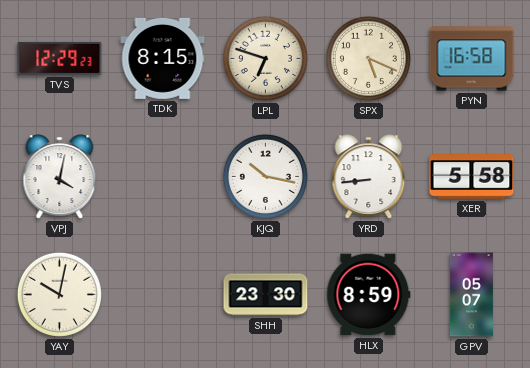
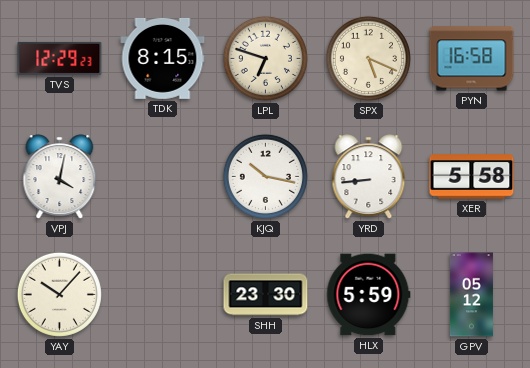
YAY: 10:02 -> 10:07 (59, 294)
HLX: 8:59 -> 5:59 (369, 295)
GPV: 05:07 -> 05:12 (471, 295)
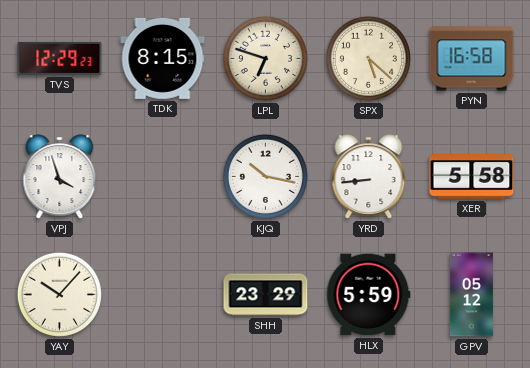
SPX: 5:19 -> 5:22 (368, 58)
VPJ: 4:02 -> 3:57 (60, 177)
SHH: 23:30 -> 23:29 (266, 295)
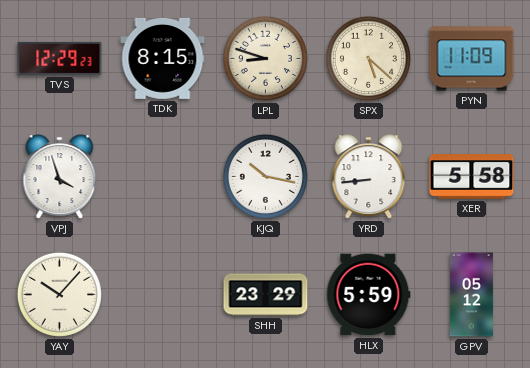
LPL: 6:48 -> 8:48 (265, 58)
PYN: 16:58 -> 11:09 (472, 59)
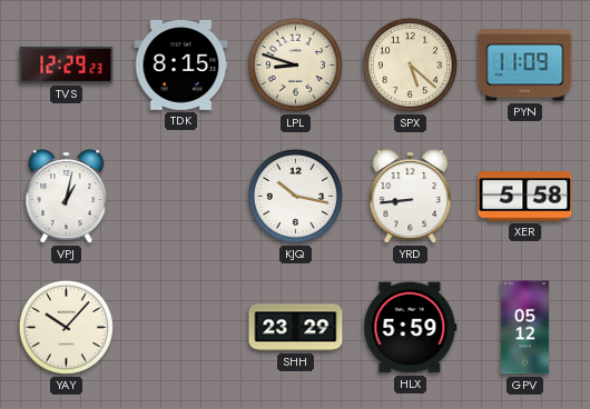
VPJ: 3:57 -> 1:02 (67, 197)
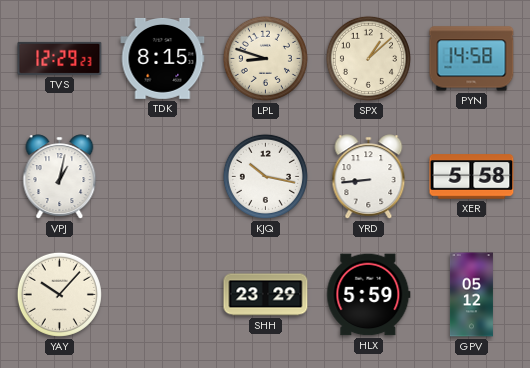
SPX: 5:22 -> 1:08 (368, 58)
PYN: 11:09 -> 14:58 (472, 59)
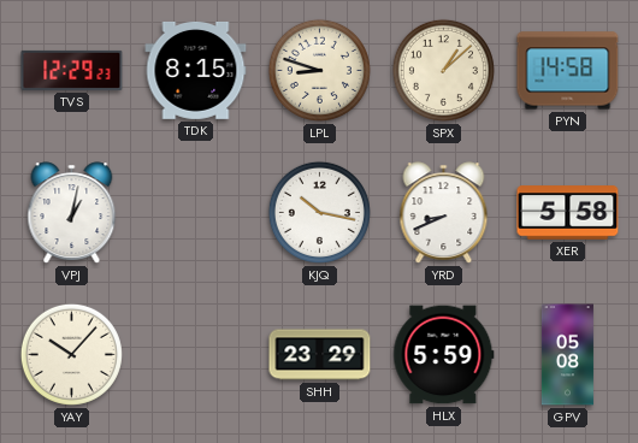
YRD: 8:44 -> 8:41 (444, 213)
GPV: 05:12 -> 05:08 (567, 355)
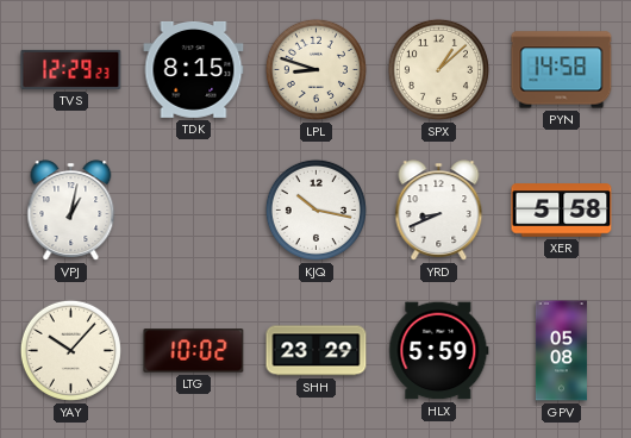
LTG: none -> 10:02 (194, 351)
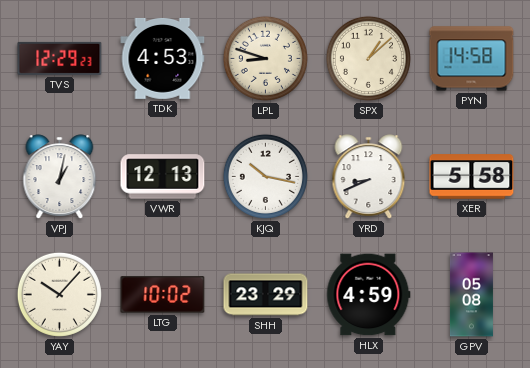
TDK: 8:15 -> 4:53 (163, 58)
VWR: none -> 12:13 (163, 177)
HLX: 5:59 -> 4:59 (369, 295)
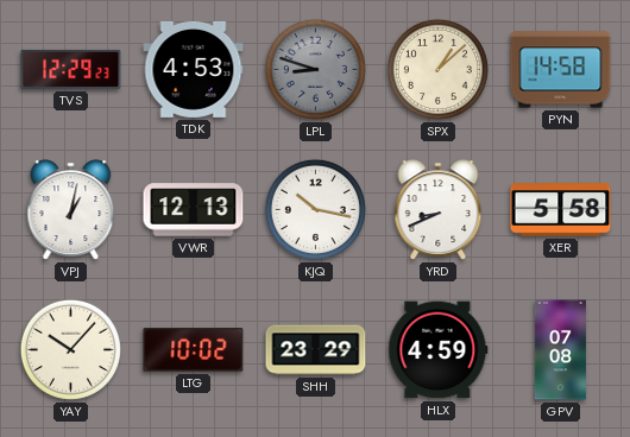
LPL dial: cream -> grey (315, 69)
GPV: 05:08 -> 07:08 (560, 350)
